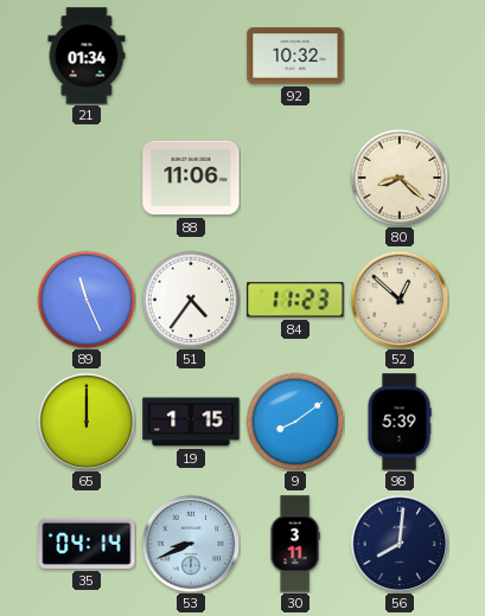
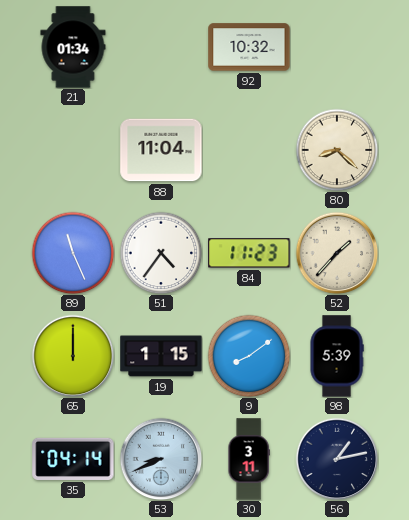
88: 11:06 -> 11:04 (161, 150)
52: 12:52 -> 1:37 (337, 253)
56: 8:01 -> 1:13 (337, 459)
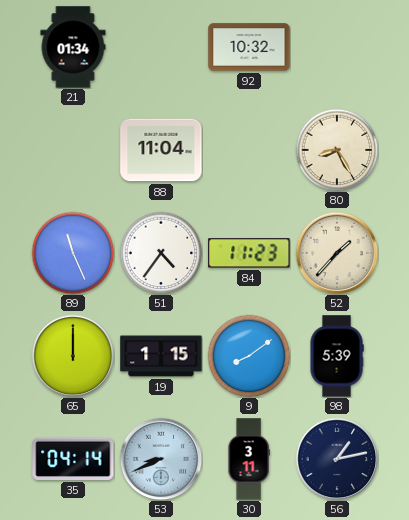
80: 8:22 -> 8:25 (337, 150)
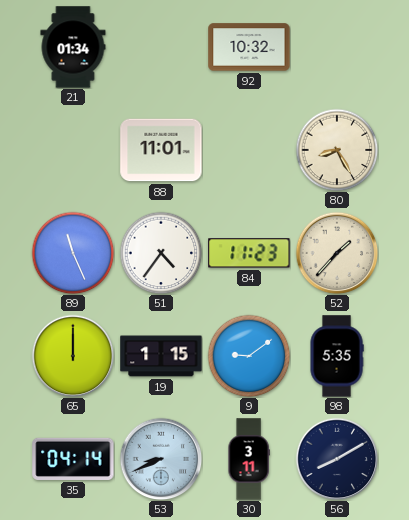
88: 11:04 -> 11:01 (161, 150)
9: 8:09 -> 9:09 (249, 356)
98: 5:39 -> 5:35 (337, 356)
56: 1:13 -> 8:10 (337, 459)
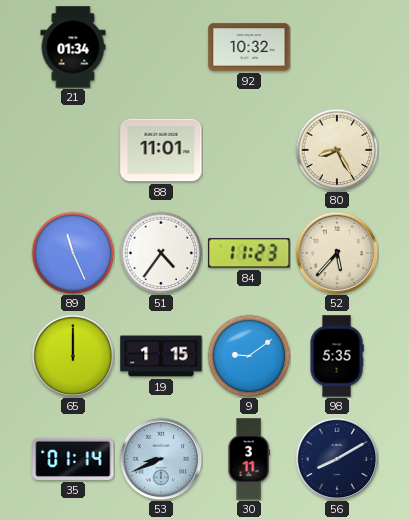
52: 1:37 -> 5:37 (337, 253)
35: 04:14 -> 01:14 (73, 459)
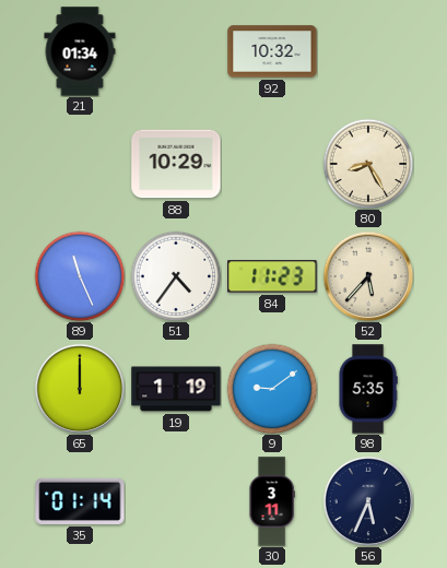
88: 11:01 -> 10:29 (176, 164)
19: 1:15 -> 1:19 (176, 389)
53: 8:41 -> none (161, 459)
56: 8:10 -> 5:34 (368, 501)
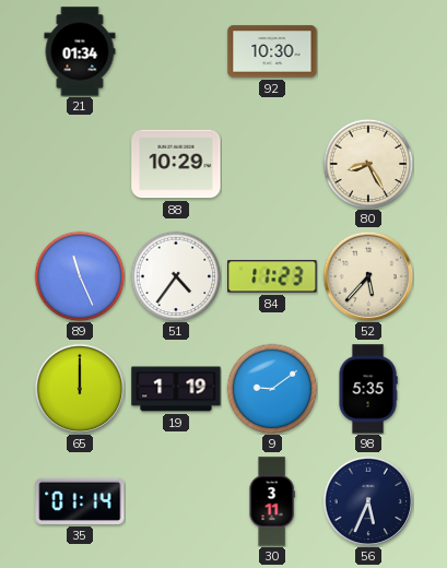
92: 10:32 -> 10:30 (272, 51)
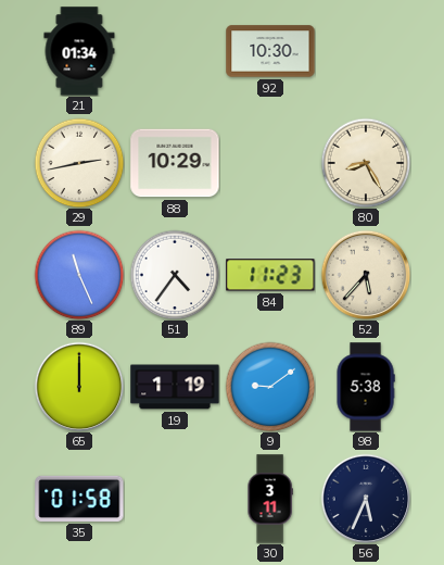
29: none -> 2:43 (79, 163)
98: 5:35 -> 5:38 (366, 387)
35: 01:14 -> 01:58 (79, 499)
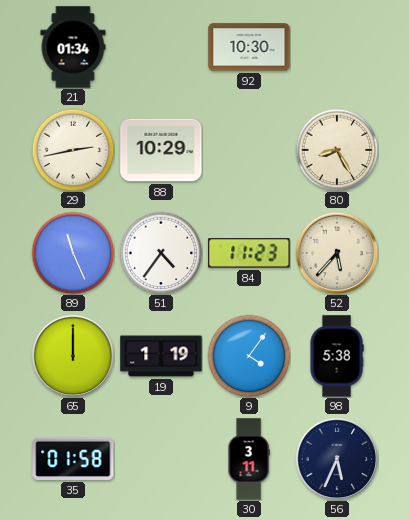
9: 9:09 -> 4:06 (249, 356)
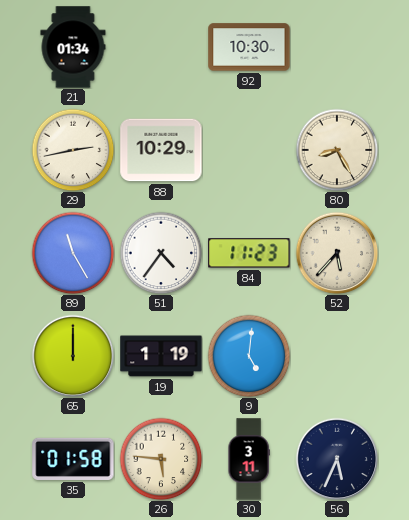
89: 11:26 -> 11:25 (73, 253)
9: 4:06 -> 5:01 (249, 356)
98: 5:38 -> none (337, 356)
26: none -> 5:46 (161, 459)
